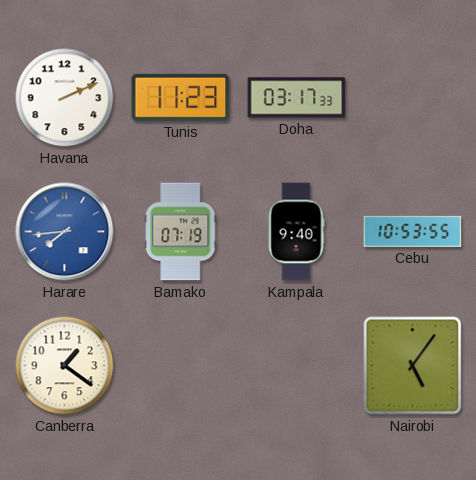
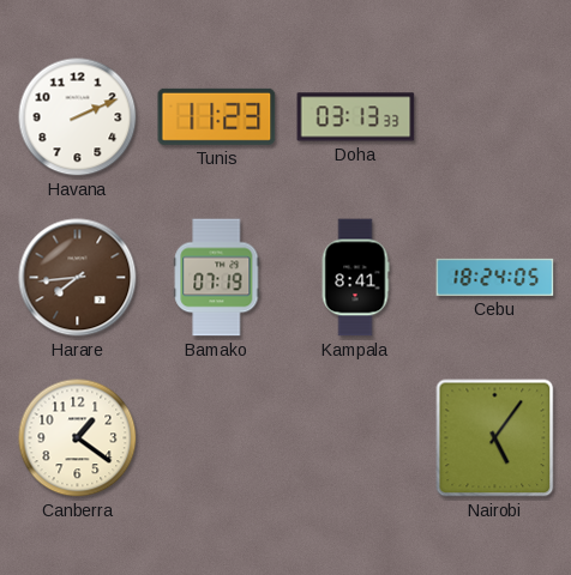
Doha: 03:17 -> 03:13 (356, 117)
Harare dial: blue -> brown (78, 278)
Kampala: 9:40 -> 8:41 (355, 278)
Cebu: 10:53 -> 18:24 (495, 277)
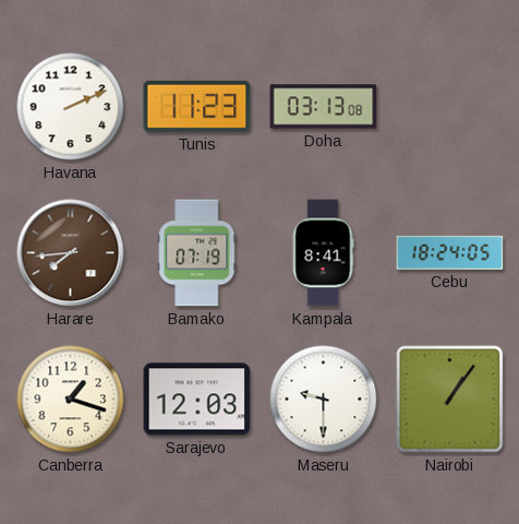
Doha: 03:13:33 -> 03:13:08 (324, 107)
Canberra: 1:21 -> 1:18 (71, 400)
Sarajevo: none -> 12:03 (197, 400)
Maseru: none -> 9:30 (324, 400)
Nairobi: 5:06 -> 1:06 (450, 400)
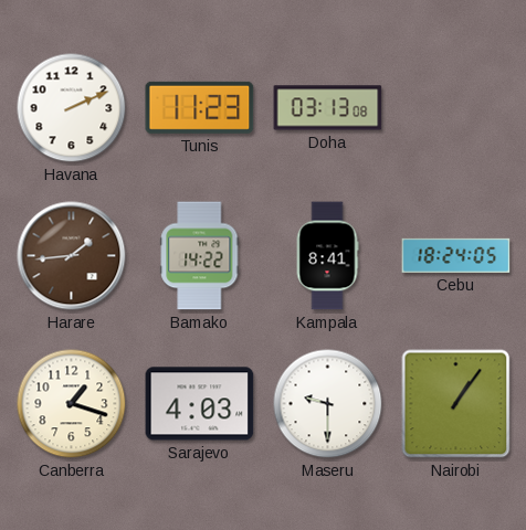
Harare: 7:44 -> 1:44 (72, 256)
Bamako: 07:19 -> 14:22 (200, 256)
Sarajevo: 12:03 -> 4:03 (200, 404)
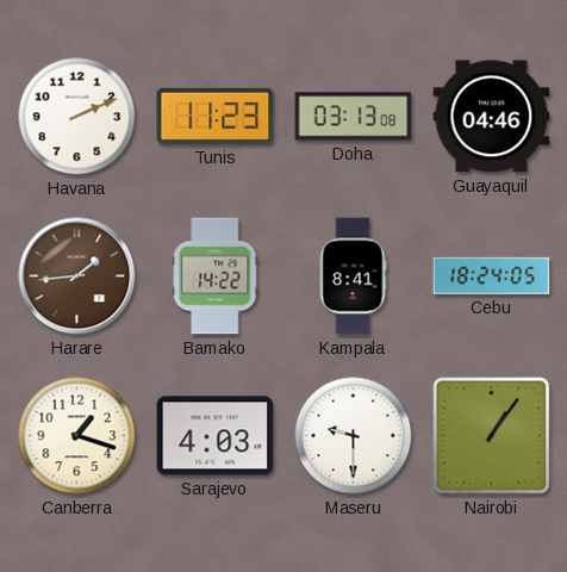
Guayaquil: none -> 04:46 (492, 117)
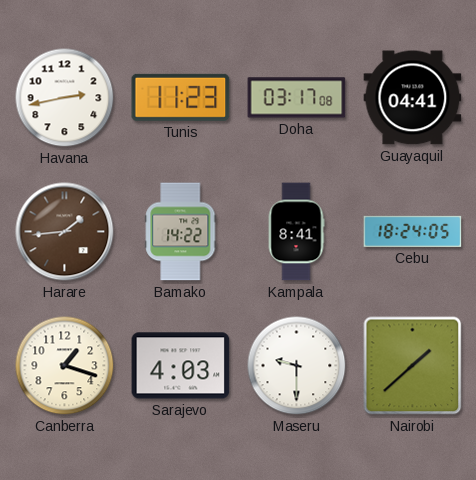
Havana: 2:11 -> 2:43 (65, 98)
Doha: 03:13 -> 03:17 (297, 98)
Guayaquil: 04:46 -> 04:41 (413, 98)
Nairobi: 1:06 -> 1:38 (413, 366)
